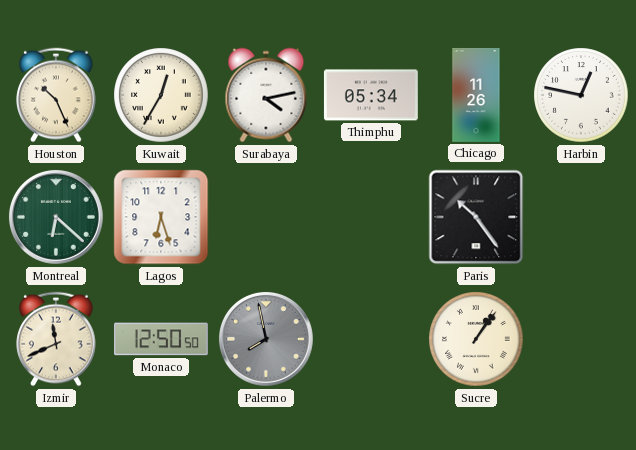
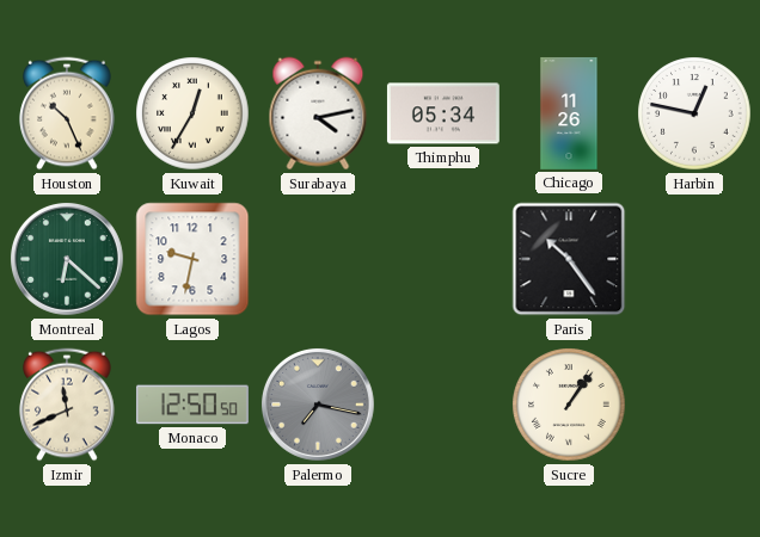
Lagos: 6:27 -> 9:32 (192, 259)
Palermo: 7:58 -> 7:17 (318, 405)
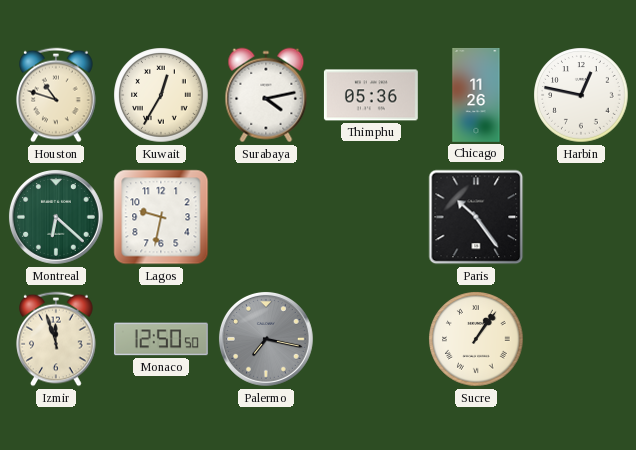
Houston: 10:26 -> 10:48 (56, 95)
Thimphu: 05:34 -> 05:36 (371, 95)
Izmir: 11:41 -> 11:57 (56, 339)
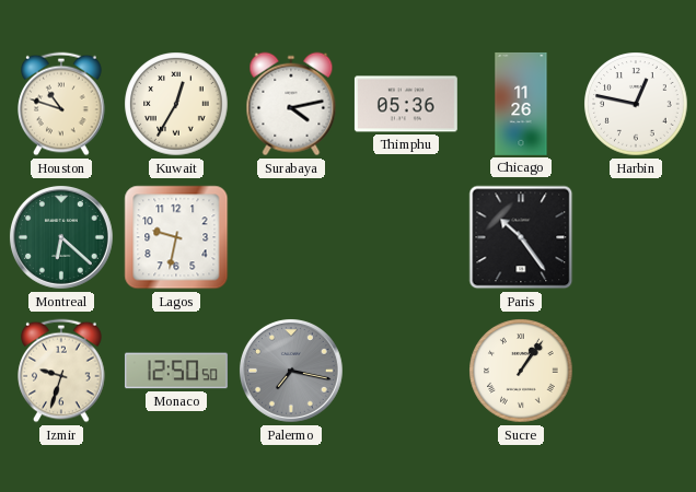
Izmir: 11:57 -> 9:33 (61, 371)
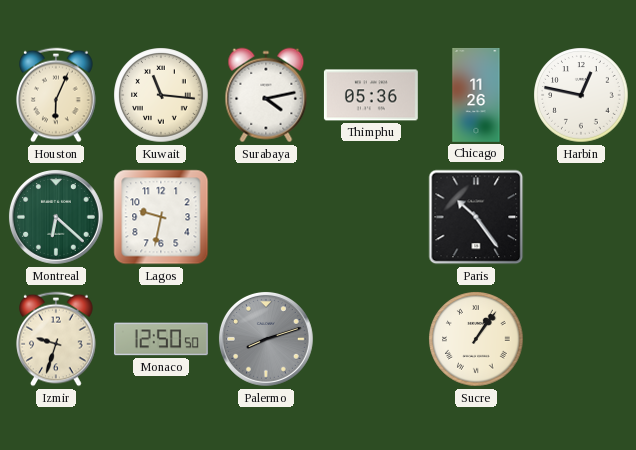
Houston: 10:48 -> 6:04 (56, 95)
Kuwait: 12:35 -> 11:16 (161, 95)
Palermo: 7:17 -> 8:12 (266, 339)
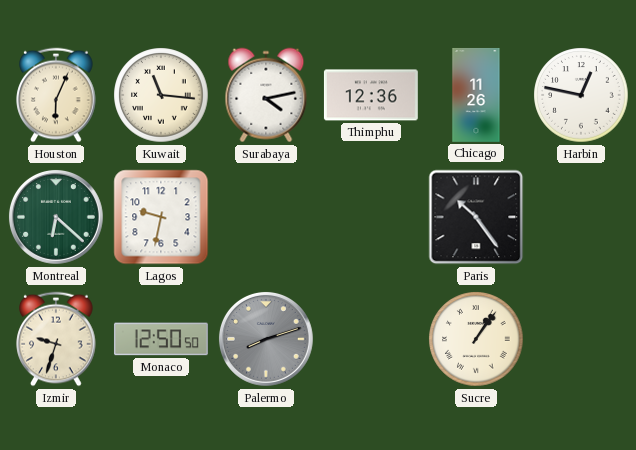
Thimphu: 05:36 -> 12:36 (371, 95)
